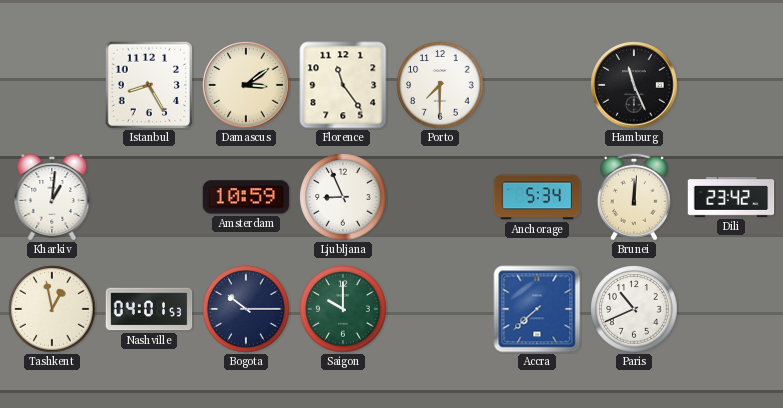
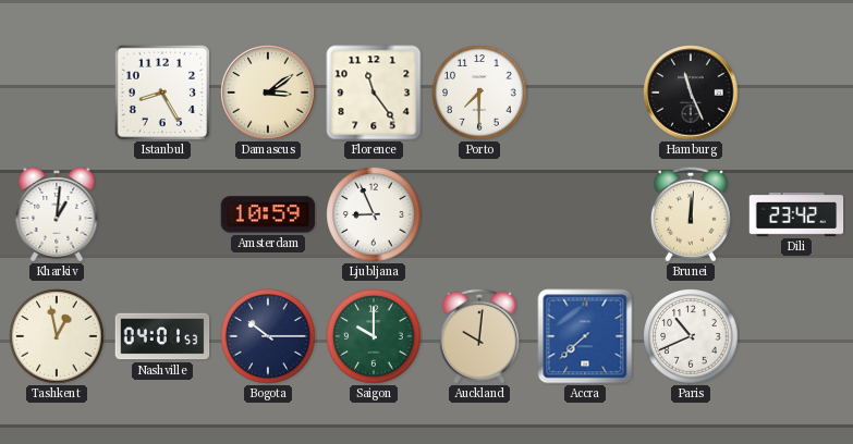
Anchorage: 5:34 -> none (537, 197)
Auckland: none -> 10:01 (479, 336)
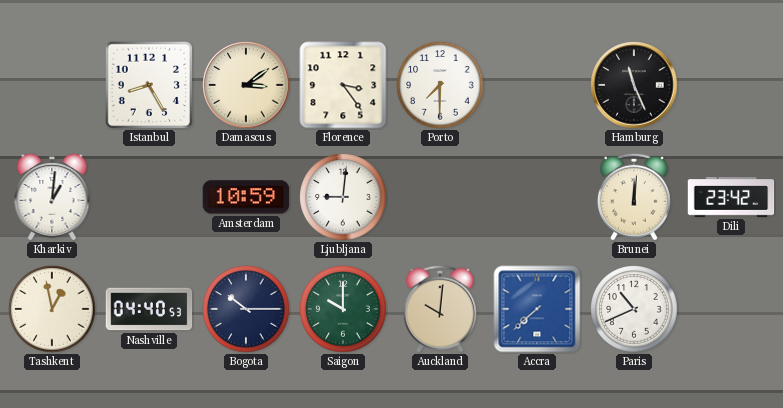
Florence: 11:24 -> 3:24 (343, 85)
Ljubljana: 8:56 -> 9:01 (343, 197)
Nashville: 04:01 -> 04:40 (149, 309)
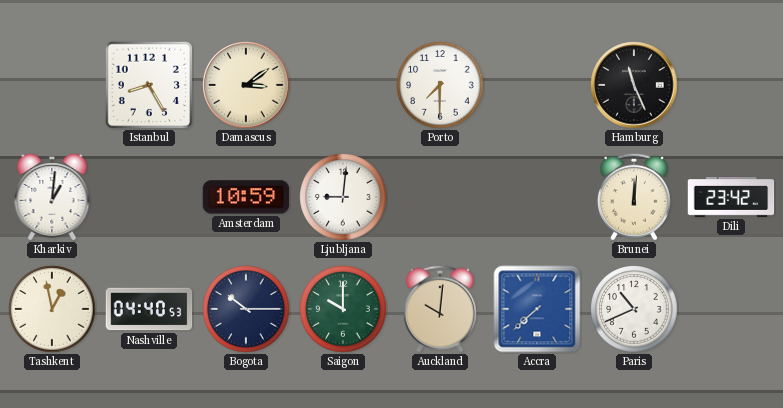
Florence: 3:24 -> none (343, 85)
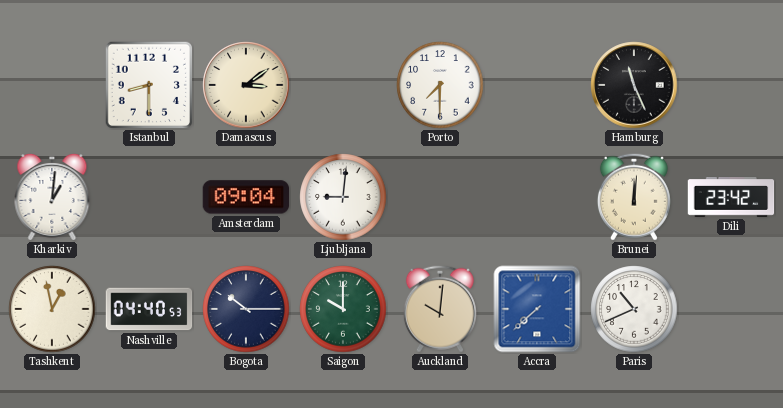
Istanbul: 8:25 -> 8:30 (148, 84)
Amsterdam: 10:59 -> 09:04 (246, 197)
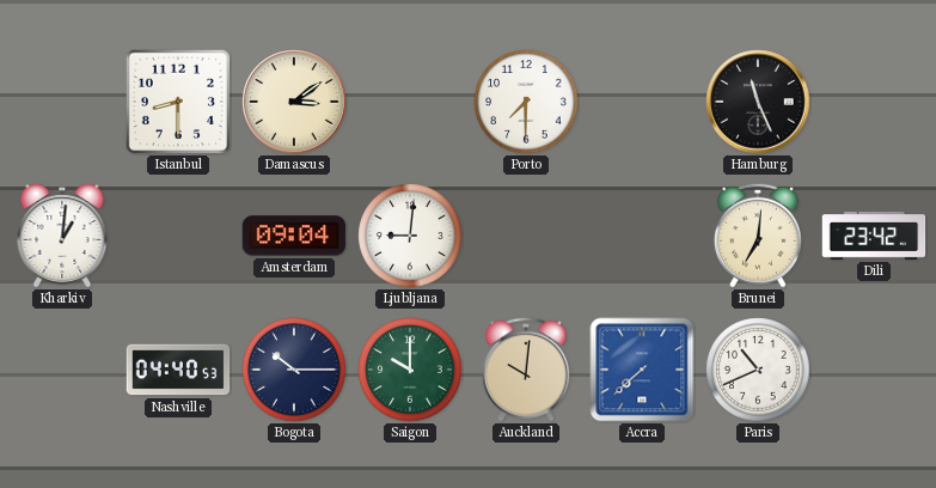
Brunei: 12:01 -> 7:01 (758, 236)
Tashkent: 12:58 -> none (52, 309)
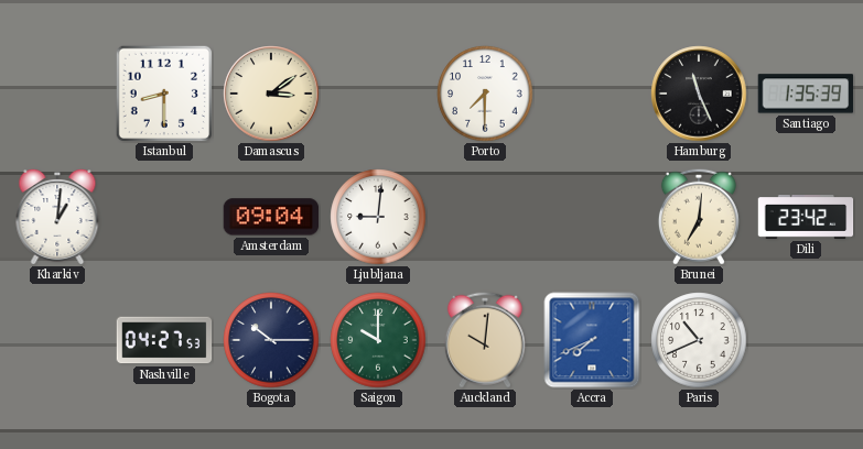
Santiago: none -> 1:35 (806, 94)
Nashville: 04:40 -> 04:27 (164, 340)
Accra: 7:38 -> 7:41 (592, 340)
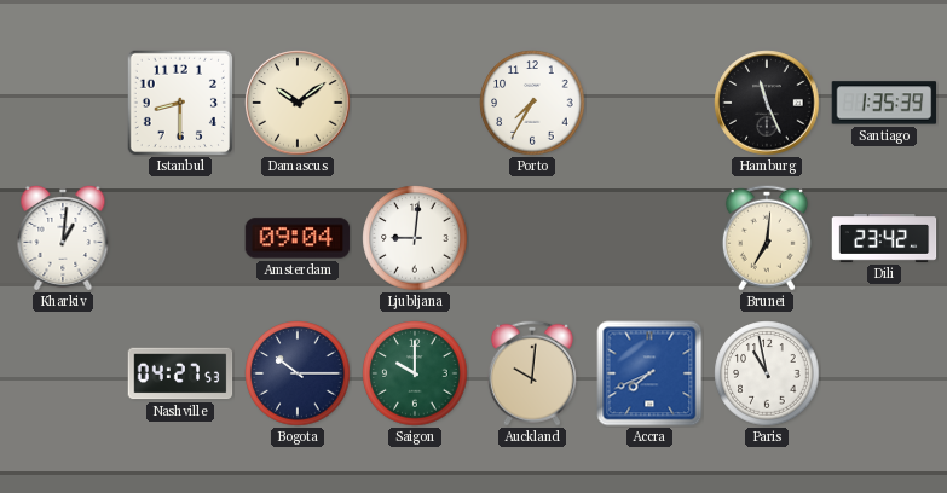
Damascus: 3:09 -> 10:09 (298, 103)
Porto: 7:30 -> 7:35 (532, 103)
Paris: 10:41 -> 10:58 (767, 373)
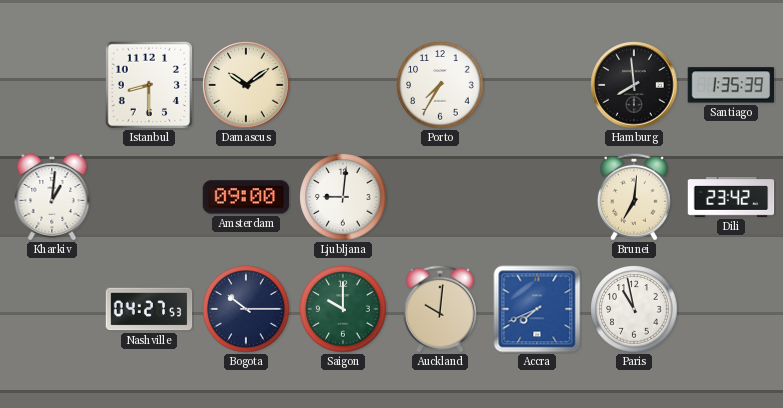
Hamburg: 11:26 -> 7:59 (634, 85)
Amsterdam: 09:04 -> 09:00 (246, 197)
